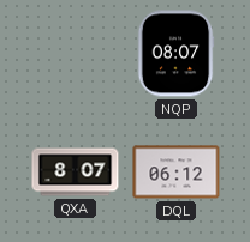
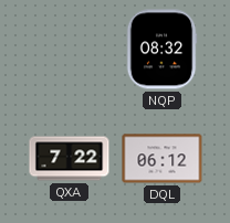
NQP: 08:07 -> 08:32 (161, 50)
QXA: 8:07 -> 7:22 (70, 159)
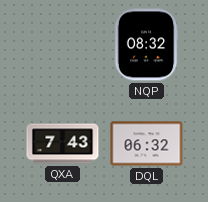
QXA: 7:22 -> 7:43 (63, 144)
DQL: 06:12 -> 06:32 (147, 144)
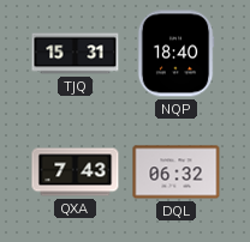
TJQ: none -> 15:31 (76, 54)
NQP: 08:32 -> 18:40 (175, 54)
